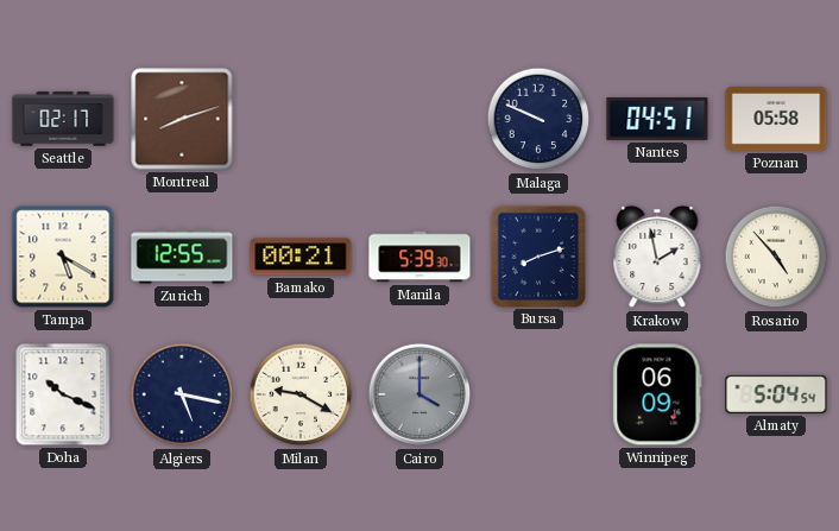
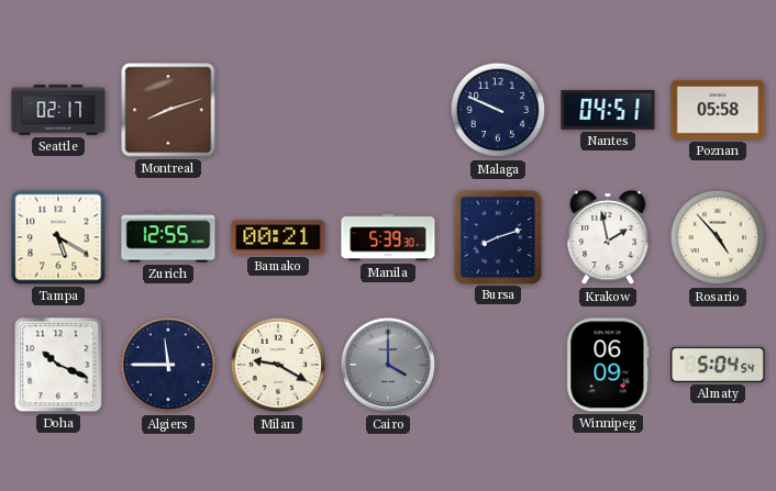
Algiers: 5:17 -> 11:45 (168, 365)
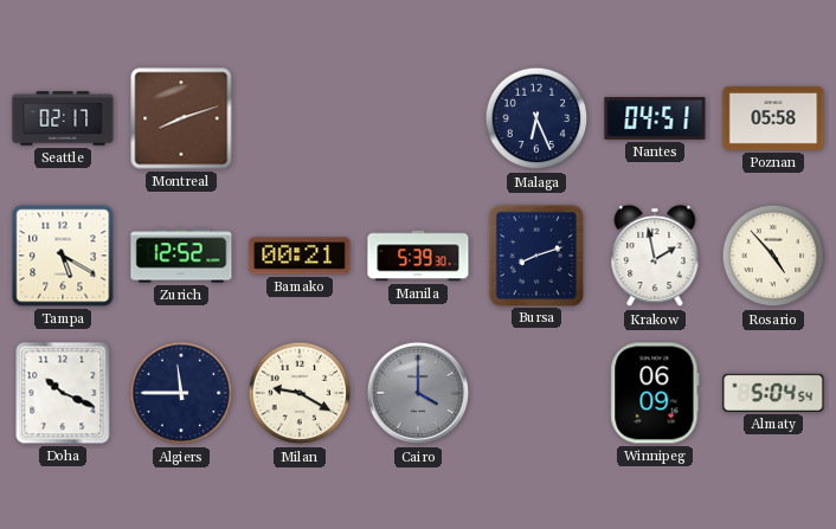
Malaga: 9:49 -> 6:26 (536, 118)
Zurich: 12:55 -> 12:52 (181, 256)
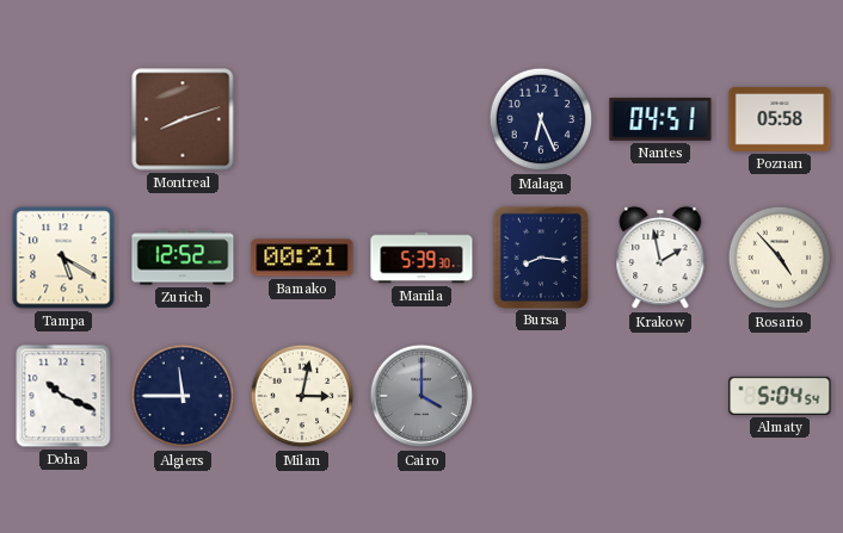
Seattle: 02:17 -> none (63, 118)
Bursa: 8:12 -> 8:16 (541, 256)
Milan: 9:20 -> 3:02 (302, 396)
Winnipeg: 06:09 -> none (655, 393)
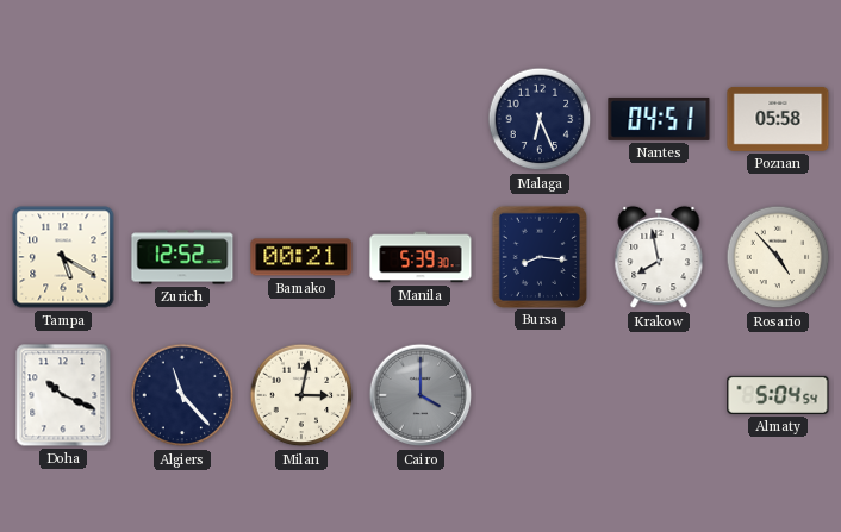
Montreal: 8:12 -> none (183, 119)
Krakow: 1:58 -> 7:58 (659, 257)
Algiers: 11:45 -> 11:23 (182, 395)
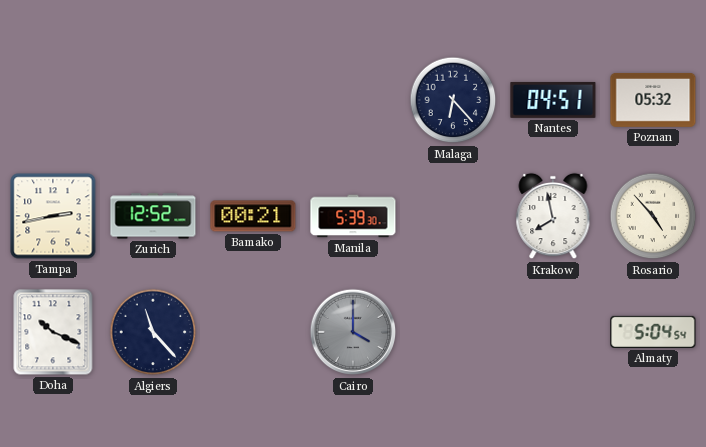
Malaga: 6:26 -> 6:23 (453, 100)
Poznan: 05:58 -> 05:32 (653, 100)
Tampa: 5:20 -> 2:43 (53, 216)
Bursa: 8:16 -> none (540, 256)
Milan: 3:02 -> none (301, 395)
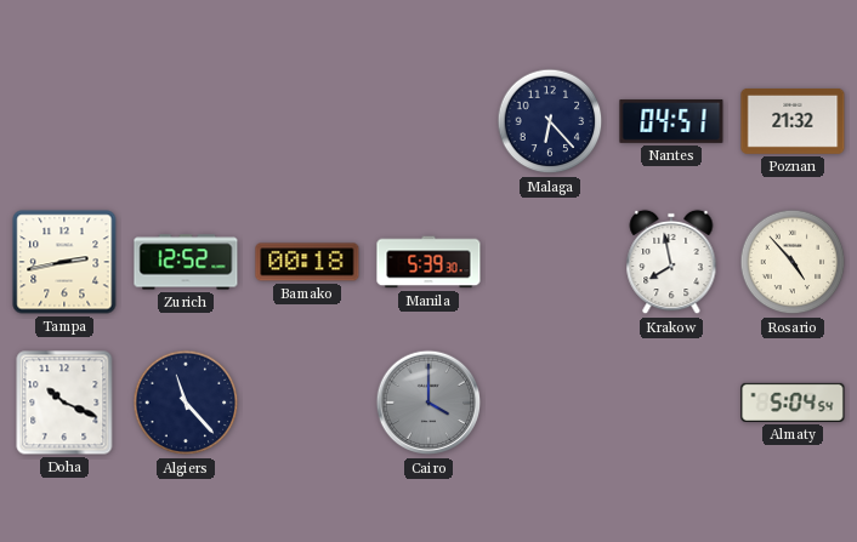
Poznan: 05:32 -> 21:32 (793, 121)
Bamako: 00:21 -> 00:18 (307, 262)
